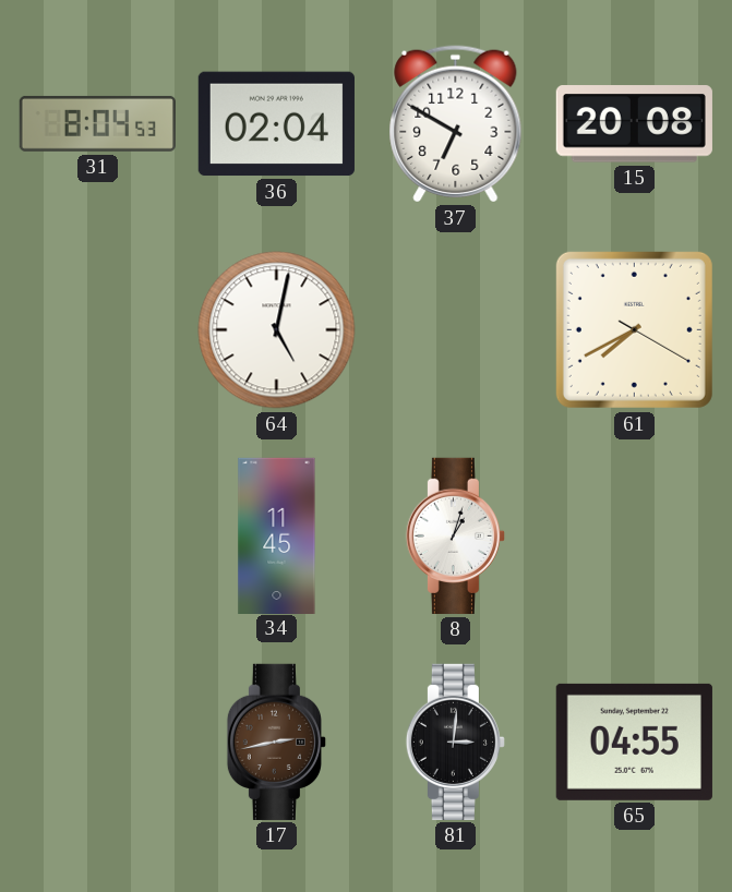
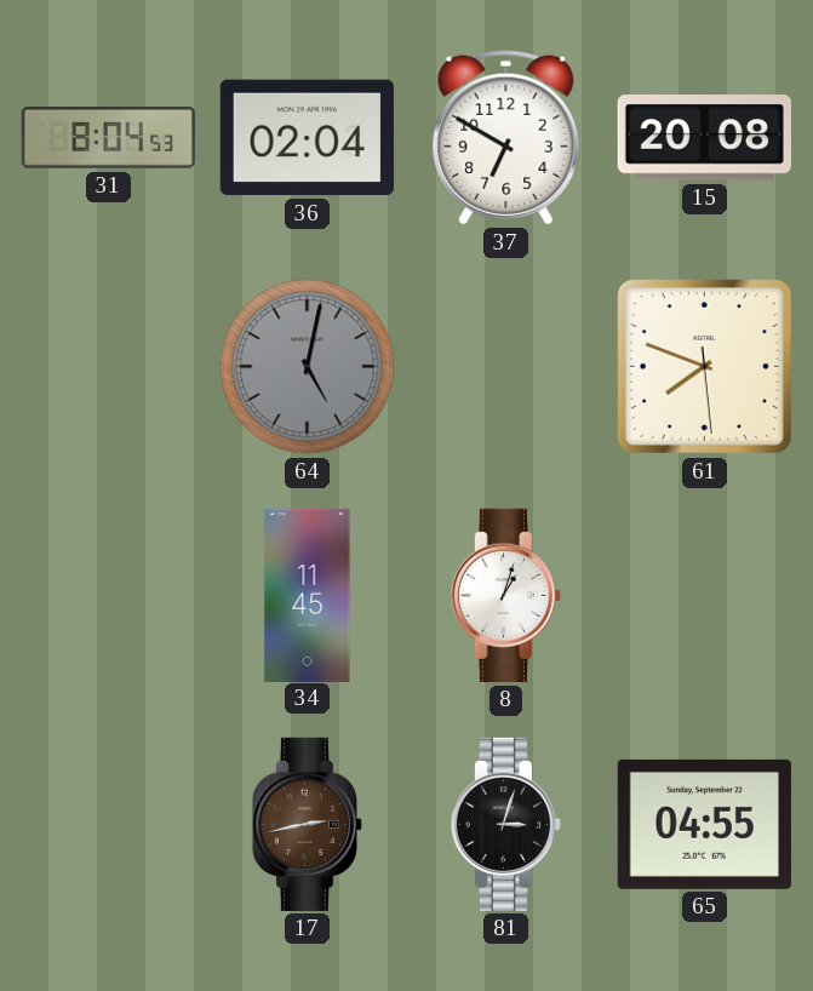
64 dial: white -> grey (308, 367)
61: 7:40 -> 7:48 (704, 366)
81: 3:01 -> 3:03 (505, 824)
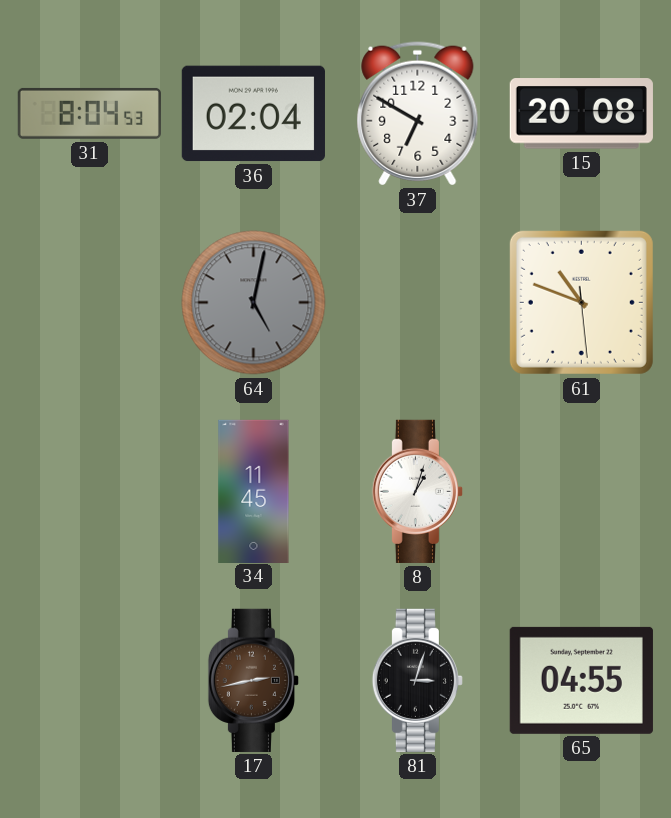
61: 7:48 -> 10:48 (581, 302)
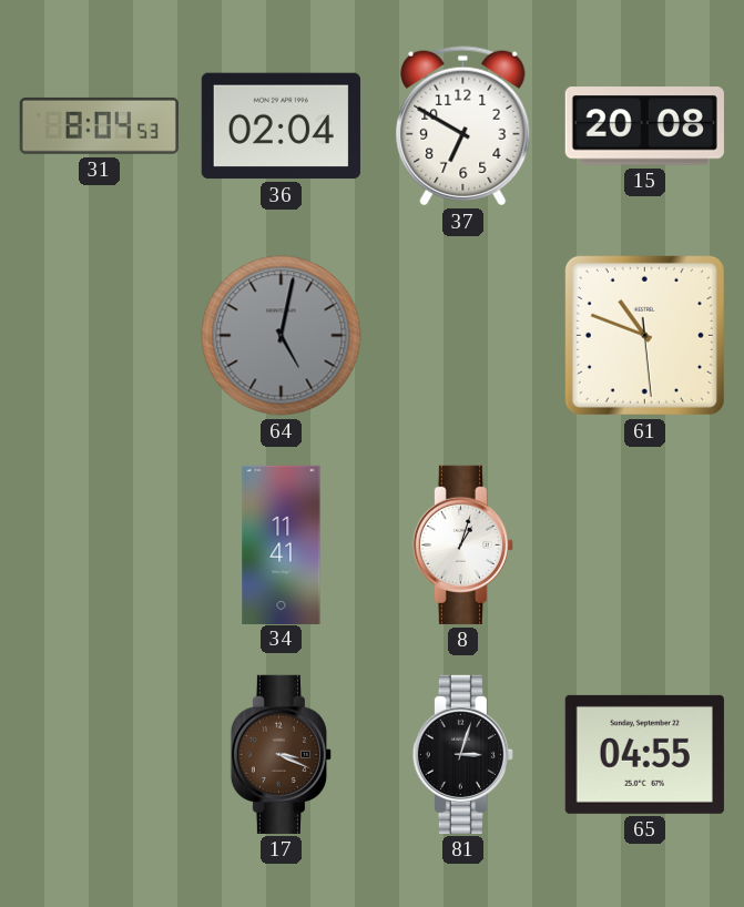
34: 11:45 -> 11:41 (282, 544)
17: 2:43 -> 3:19 (281, 754)
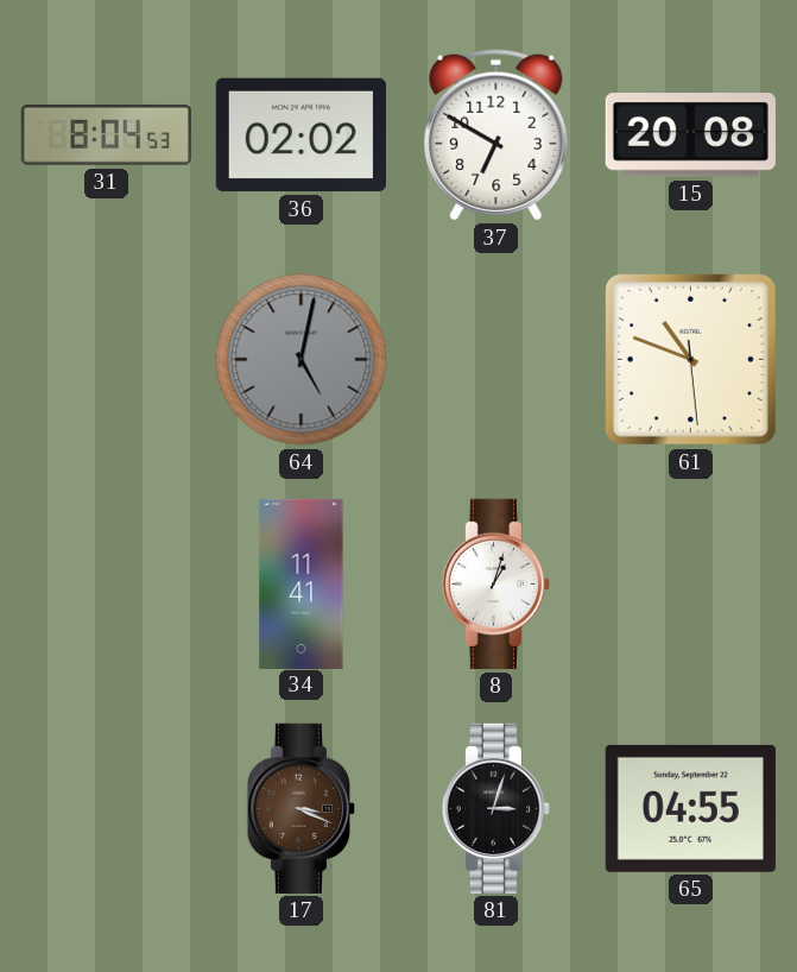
36: 02:04 -> 02:02 (301, 135)
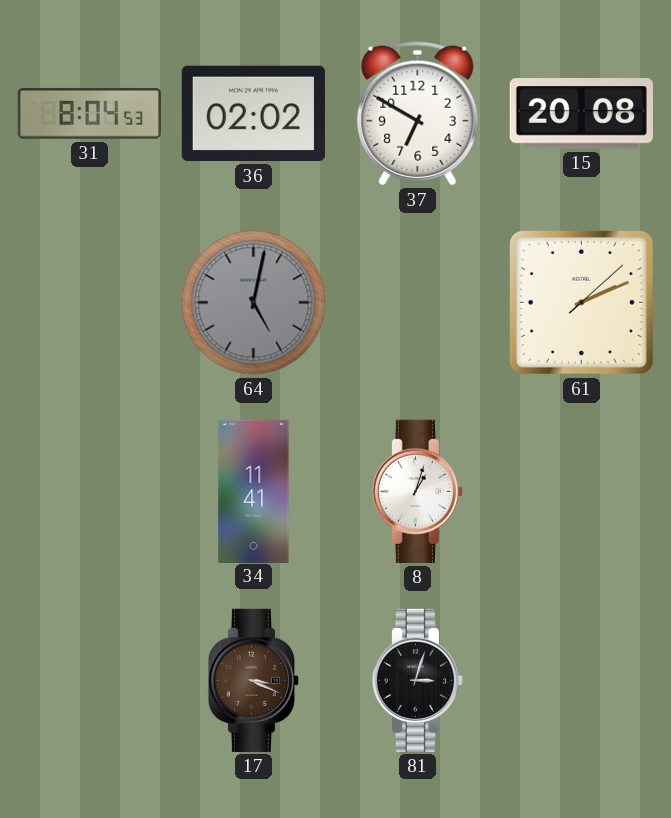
61: 10:48 -> 2:11 (581, 302)
65: 04:55 -> none (690, 808)
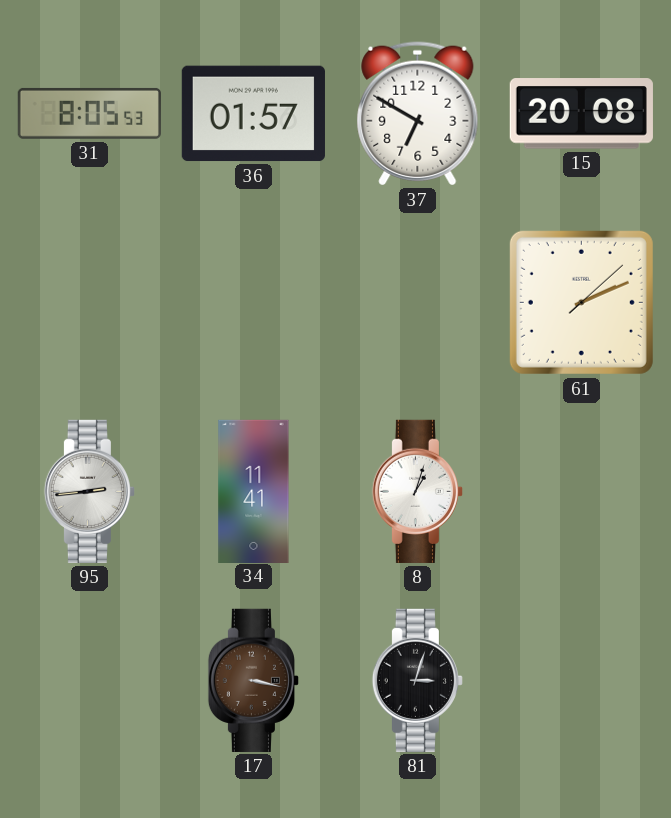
31: 8:04 -> 8:05 (89, 113)
36: 02:02 -> 01:57 (253, 114)
64: 5:02 -> none (254, 303)
95: none -> 2:44 (89, 491)
17: 3:19 -> 3:17 (253, 680)
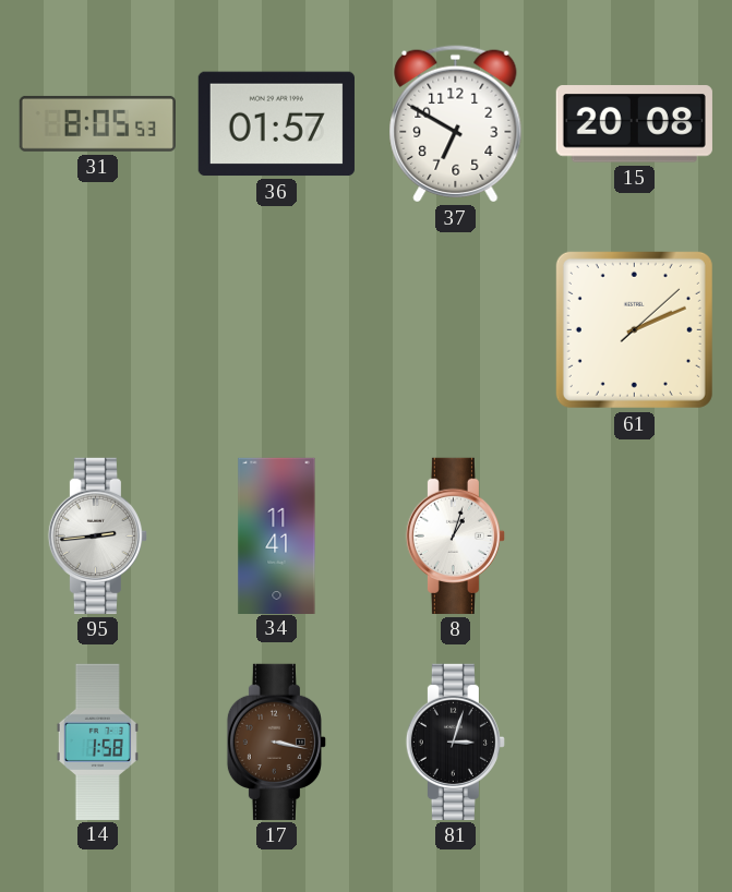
14: none -> 1:58 (97, 742)
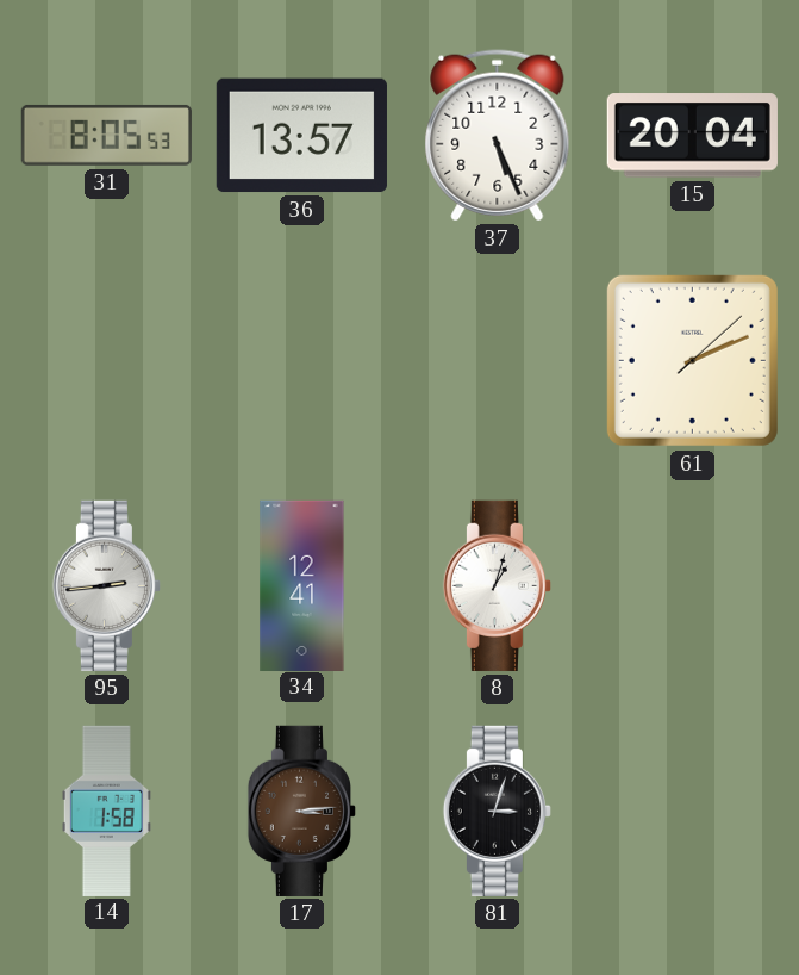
36: 01:57 -> 13:57 (301, 136)
37: 6:50 -> 5:26 (498, 136)
15: 20:08 -> 20:04 (692, 136)
34: 11:41 -> 12:41 (302, 585)
17: 3:17 -> 3:14 (301, 811)
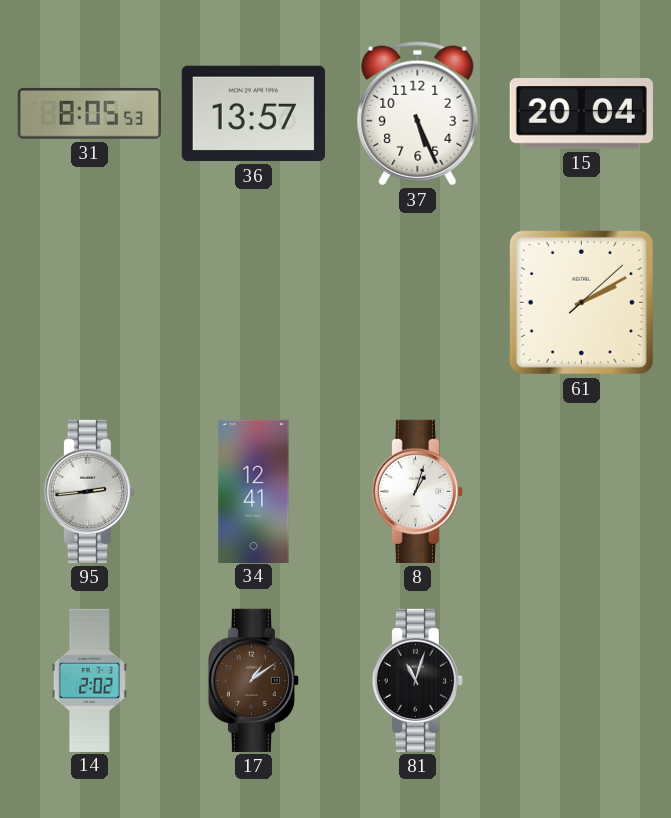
61: 2:11 -> 2:10 (581, 302)
14: 1:58 -> 2:02 (89, 680)
17: 3:14 -> 1:09 (253, 680)
81: 3:03 -> 11:03 (417, 680)
